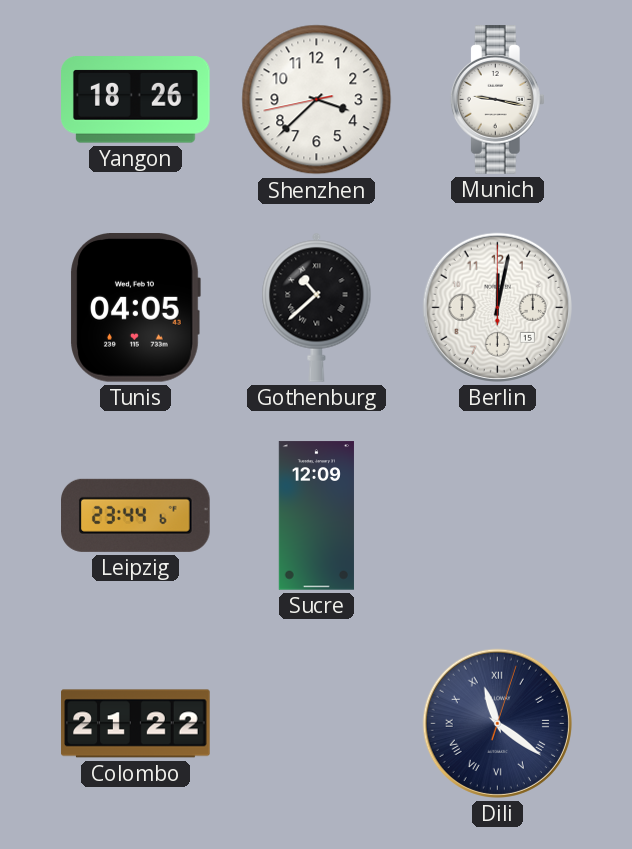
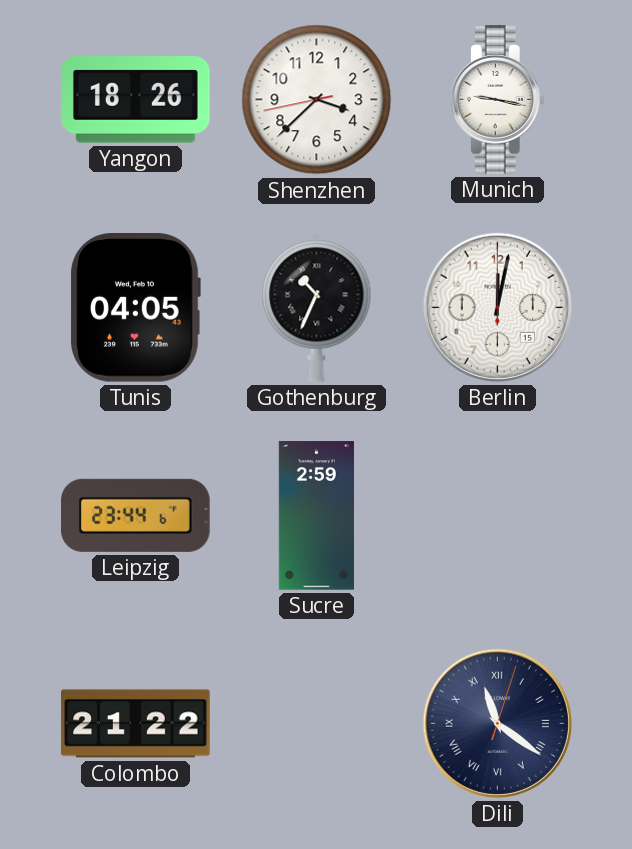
Gothenburg: 10:38 -> 10:34 (317, 307)
Sucre: 12:09 -> 2:59 (316, 516)
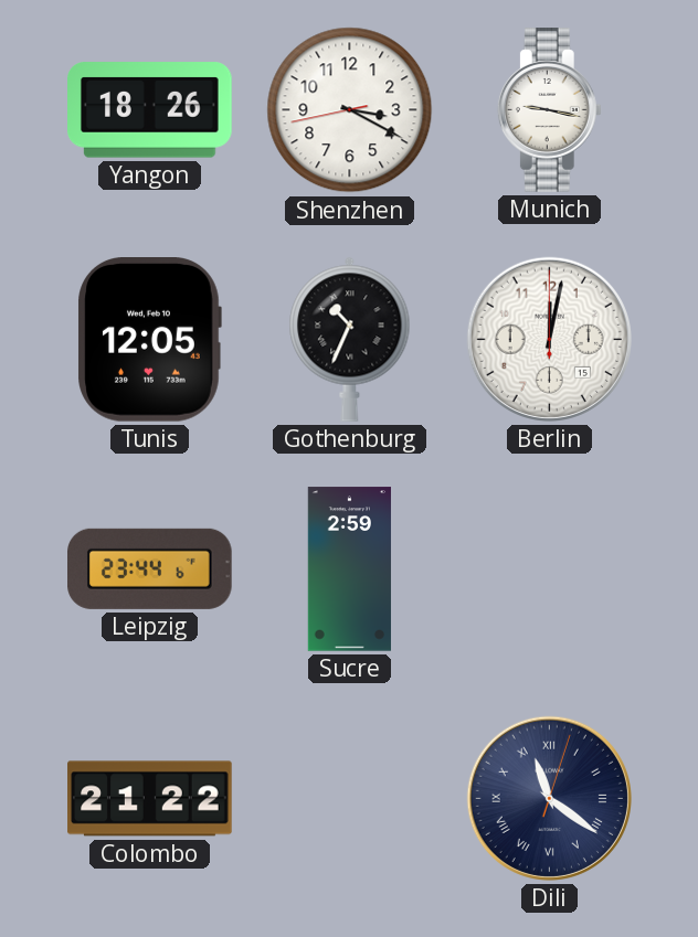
Shenzhen: 3:37 -> 3:19 (350, 110)
Tunis: 04:05 -> 12:05 (149, 340)
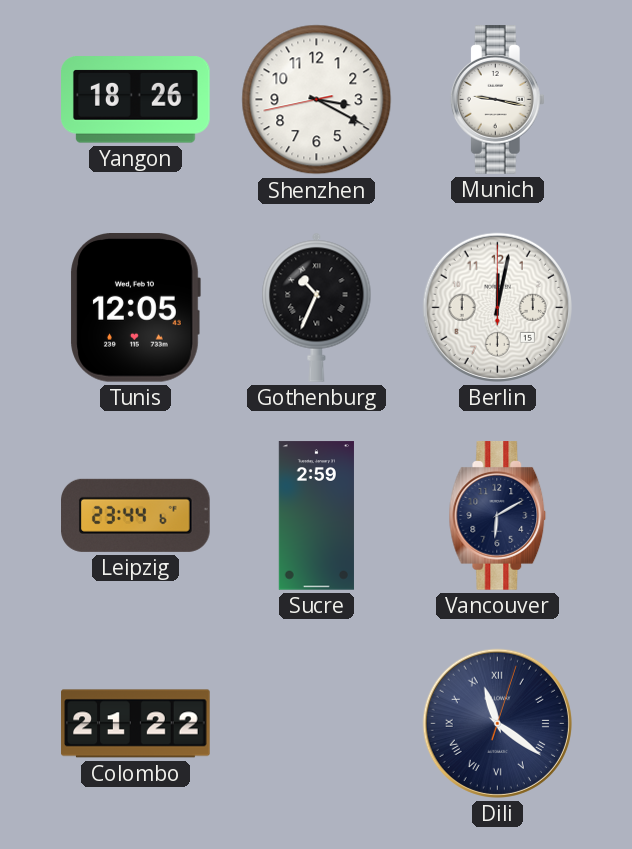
Vancouver: none -> 6:10 (498, 516)
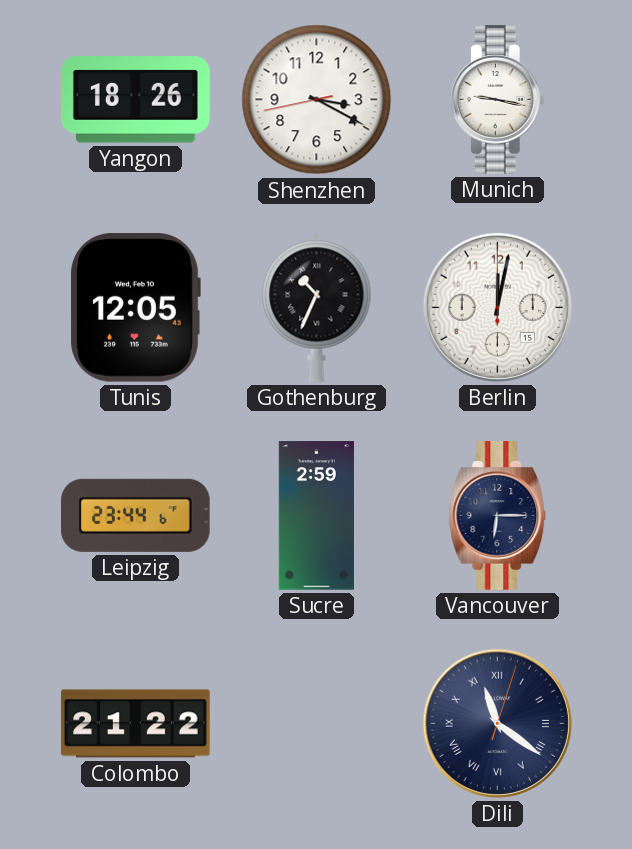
Vancouver: 6:10 -> 6:15 (498, 516)
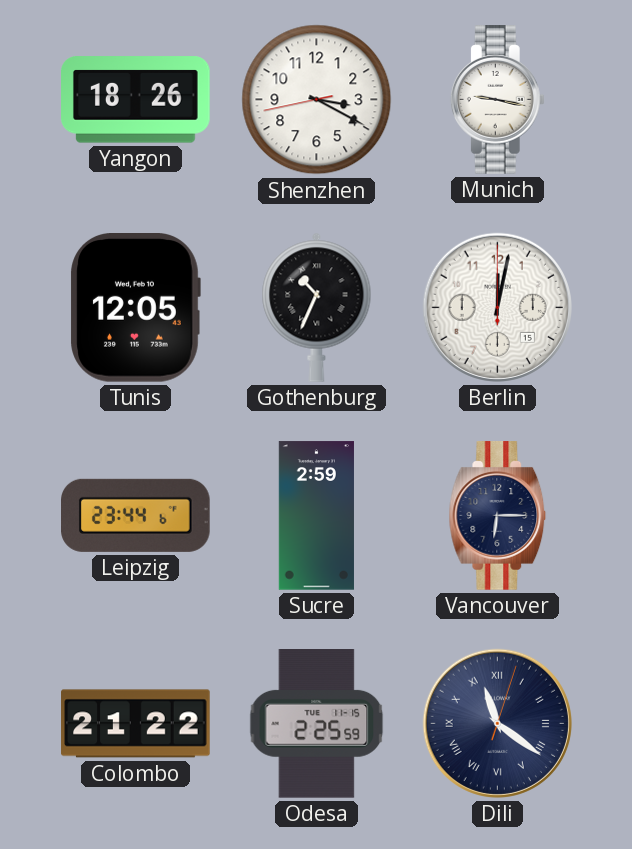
Odesa: none -> 2:25 (317, 724)
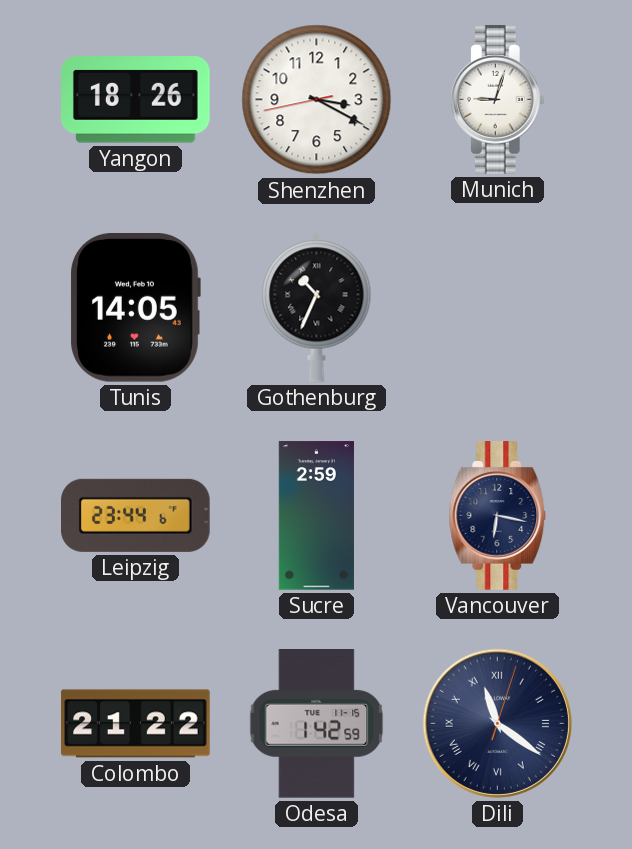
Munich: 9:17 -> 9:03 (497, 100)
Tunis: 12:05 -> 14:05 (135, 308)
Berlin: 12:02 -> none (497, 307)
Vancouver: 6:15 -> 6:17 (498, 516)
Odesa: 2:25 -> 1:42 (317, 724)
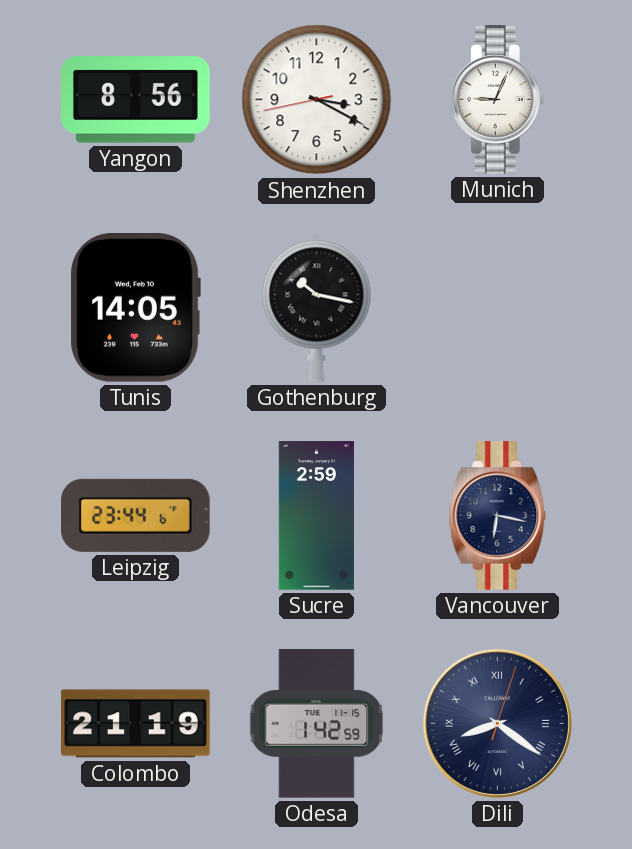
Yangon: 18:26 -> 8:56 (136, 100)
Munich: 9:03 -> 9:04 (497, 100)
Gothenburg: 10:34 -> 10:17 (317, 307)
Colombo: 21:22 -> 21:19 (136, 724)
Dili: 11:21 -> 8:21 (497, 723)
